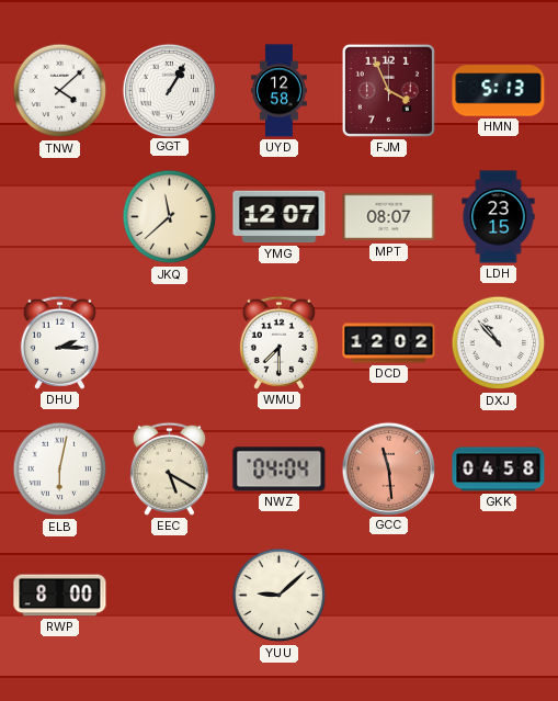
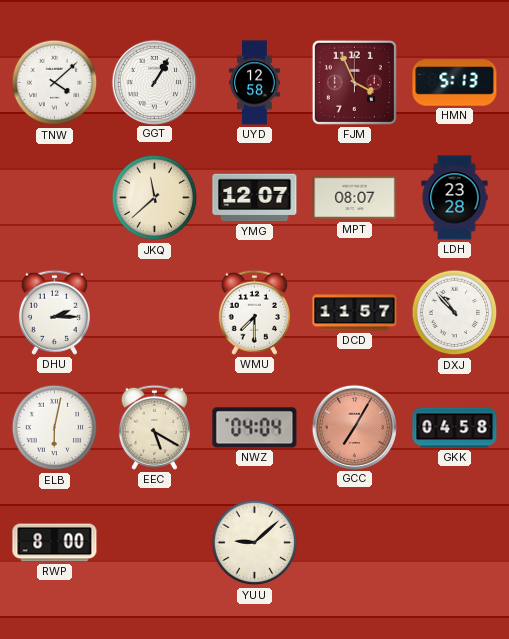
LDH: 23:15 -> 23:28 (455, 198)
DCD: 12:02 -> 11:57 (355, 313)
GCC: 11:29 -> 7:05 (354, 427)
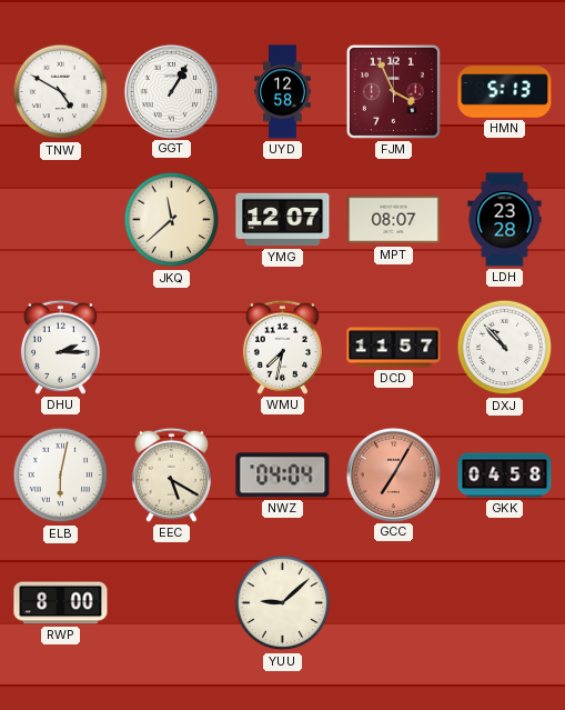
TNW: 4:08 -> 4:50 (61, 92)
WMU: 7:30 -> 7:32 (282, 347)
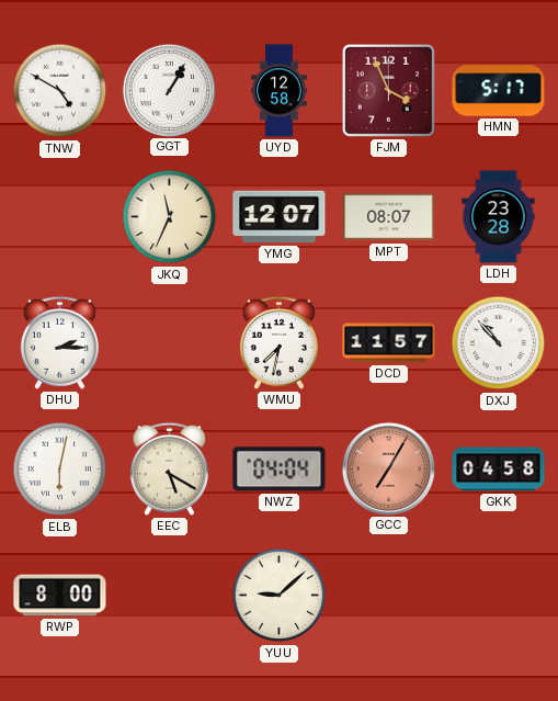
HMN: 5:13 -> 5:17 (499, 91)
JKQ: 11:38 -> 11:34 (170, 217)
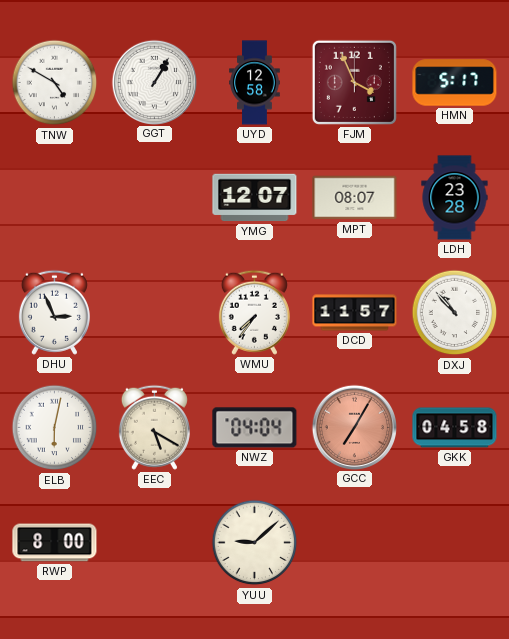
JKQ: 11:34 -> none (170, 217)
DHU: 2:15 -> 2:56 (54, 312)
WMU: 7:32 -> 7:36 (254, 312)
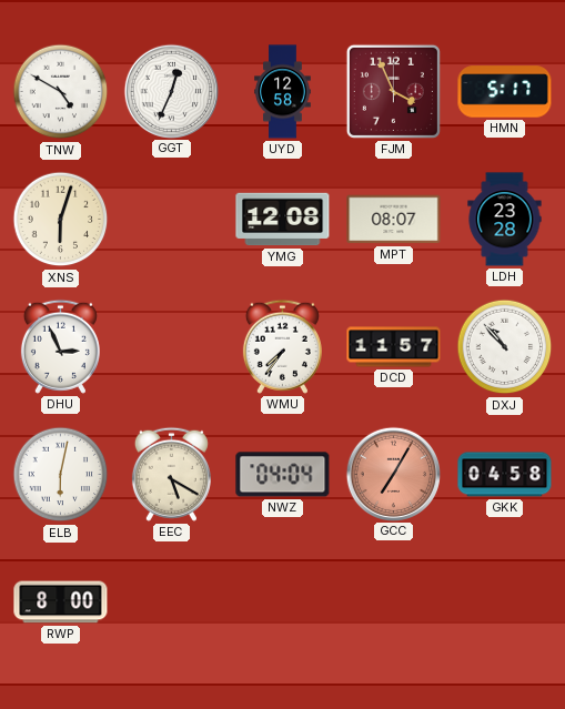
GGT: 1:05 -> 12:34 (171, 91)
XNS: none -> 6:03 (61, 220)
YMG: 12:07 -> 12:08 (283, 220)
YUU: 9:08 -> none (255, 543)
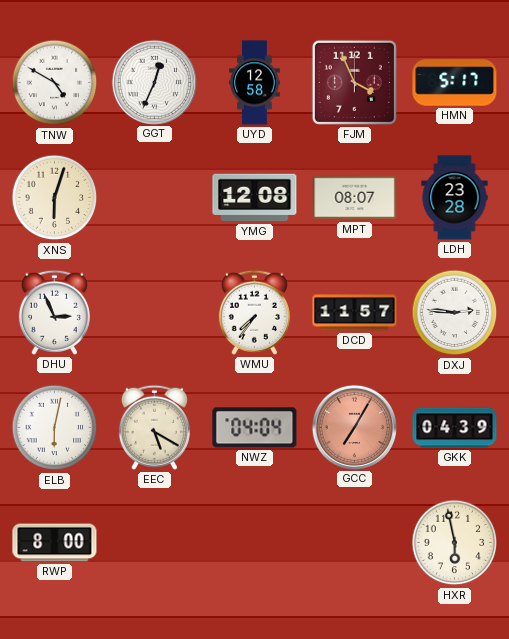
DXJ: 10:53 -> 2:46 (455, 313)
GKK: 04:58 -> 04:39 (455, 428)
HXR: none -> 5:58 (455, 543)
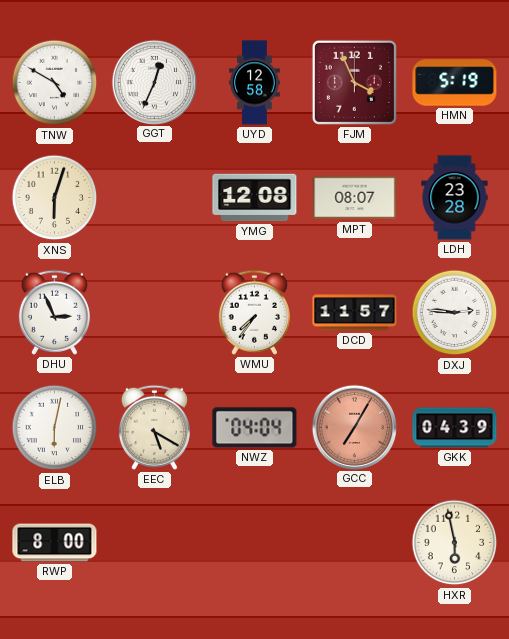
HMN: 5:17 -> 5:19 (455, 83)
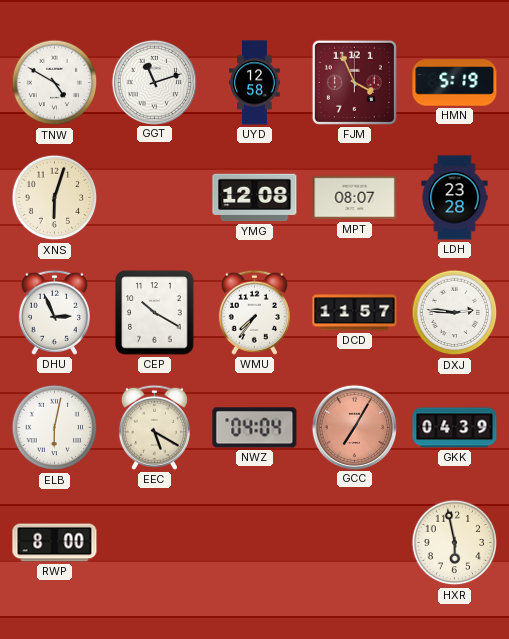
GGT: 12:34 -> 11:12 (154, 82)
CEP: none -> 10:20 (155, 313)
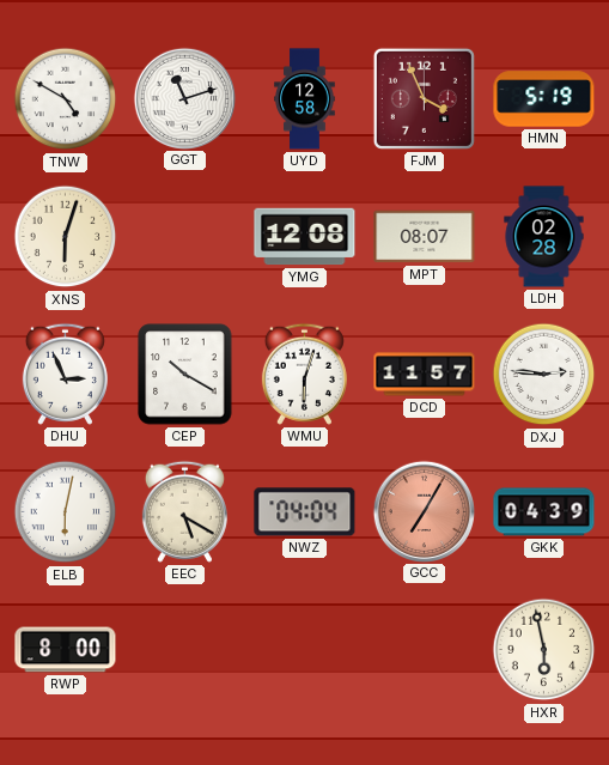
LDH: 23:28 -> 02:28 (544, 237)
WMU: 7:36 -> 6:03 (304, 374)
